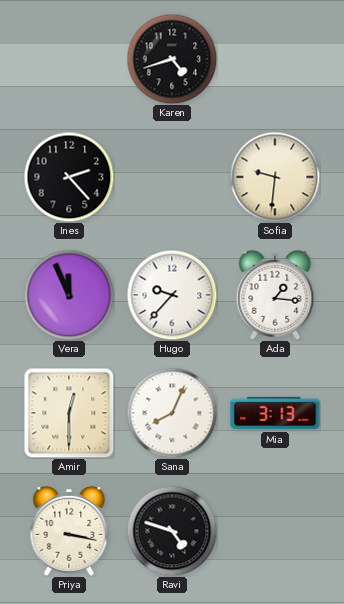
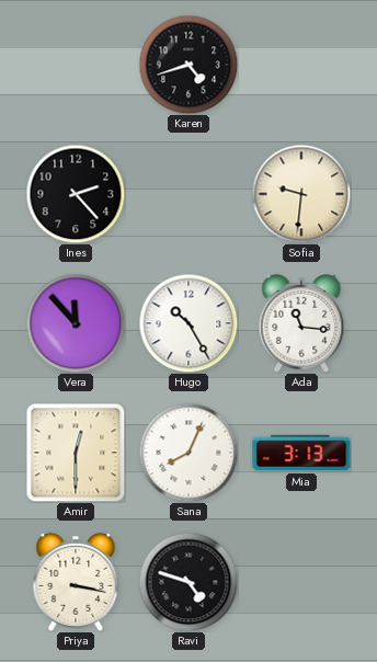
Vera: 11:56 -> 11:53 (76, 323)
Hugo: 9:37 -> 10:25 (188, 323)
Ada: 1:16 -> 11:16 (301, 323)
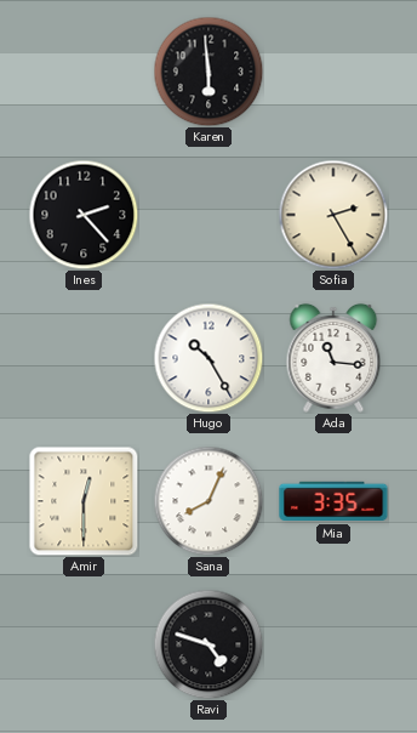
Karen: 4:42 -> 5:59 (208, 72)
Sofia: 9:31 -> 2:25 (333, 215)
Vera: 11:53 -> none (76, 323)
Mia: 3:13 -> 3:35 (333, 501)
Priya: 3:17 -> none (76, 582)
